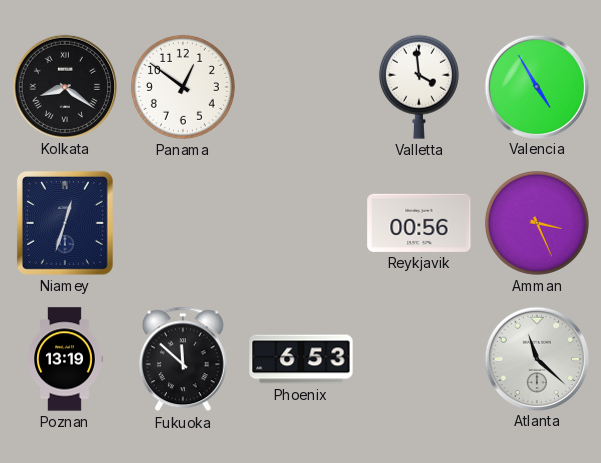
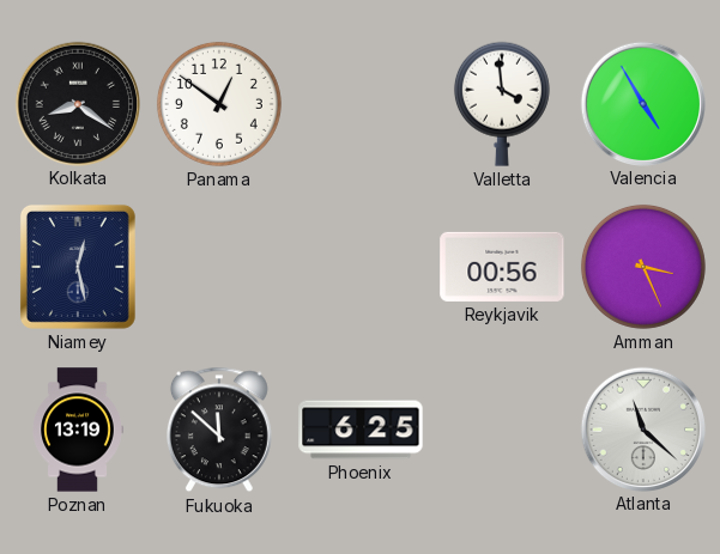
Niamey: 12:33 -> 12:28 (78, 267)
Phoenix: 6:53 -> 6:25 (361, 430)
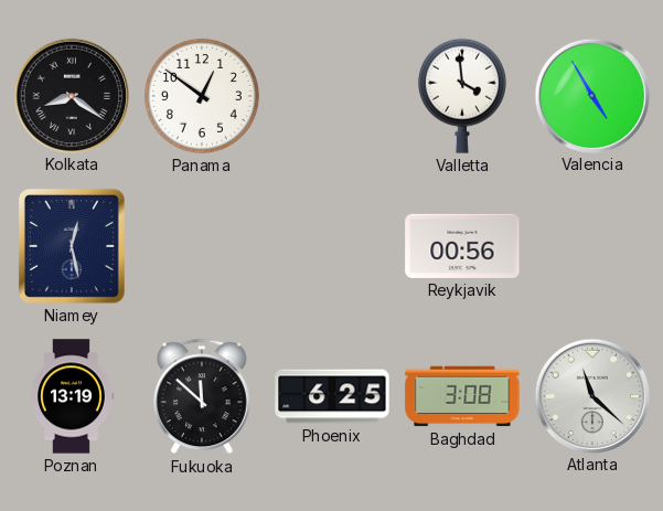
Amman: 3:26 -> none (643, 267)
Baghdad: none -> 3:08 (462, 396)
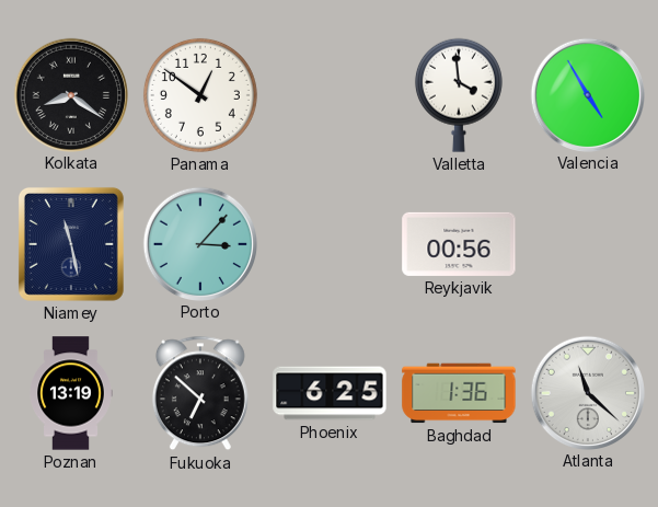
Niamey: 12:28 -> 11:28 (71, 244)
Porto: none -> 3:07 (199, 243)
Fukuoka: 11:52 -> 6:52 (200, 393)
Baghdad: 3:08 -> 1:36 (459, 393)
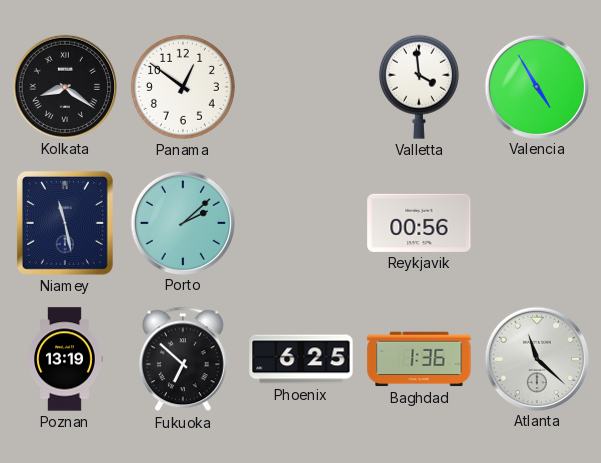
Porto: 3:07 -> 2:08 (182, 222)
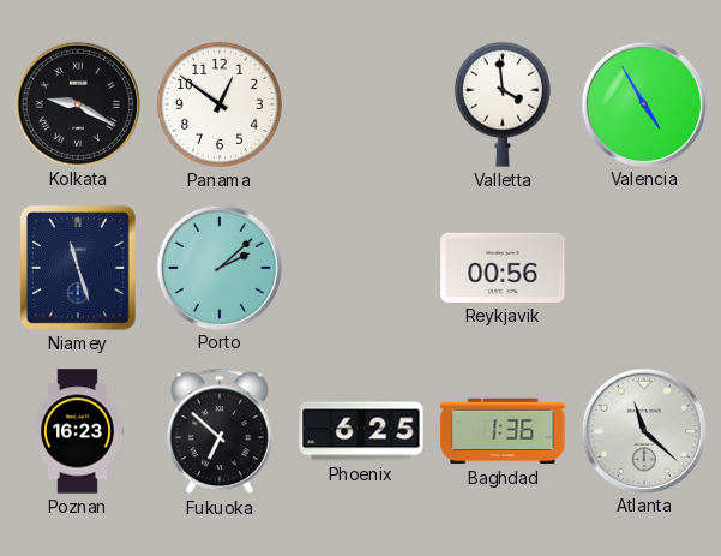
Kolkata: 8:21 -> 9:20 (77, 103)
Niamey: 11:28 -> 11:27 (78, 268)
Poznan: 13:19 -> 16:23 (78, 431)
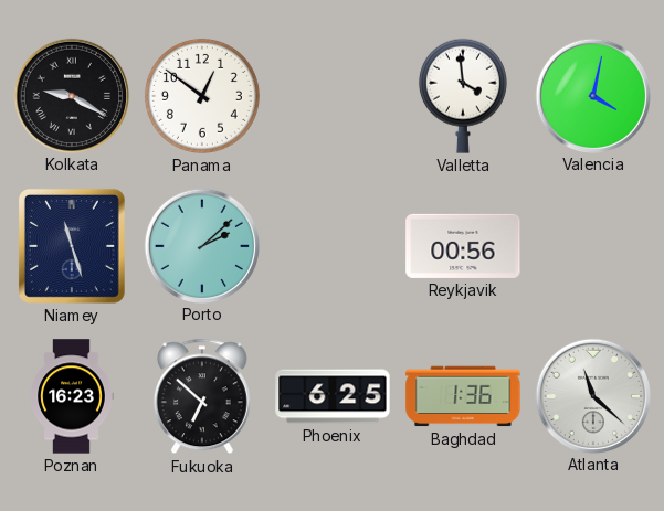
Valencia: 4:55 -> 4:02 (592, 95)
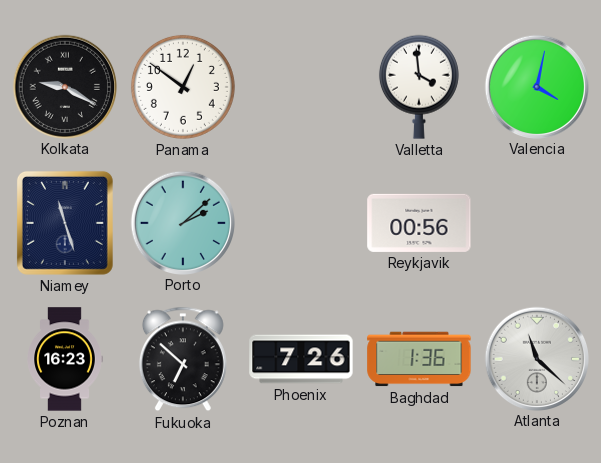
Phoenix: 6:25 -> 7:26 (301, 359)
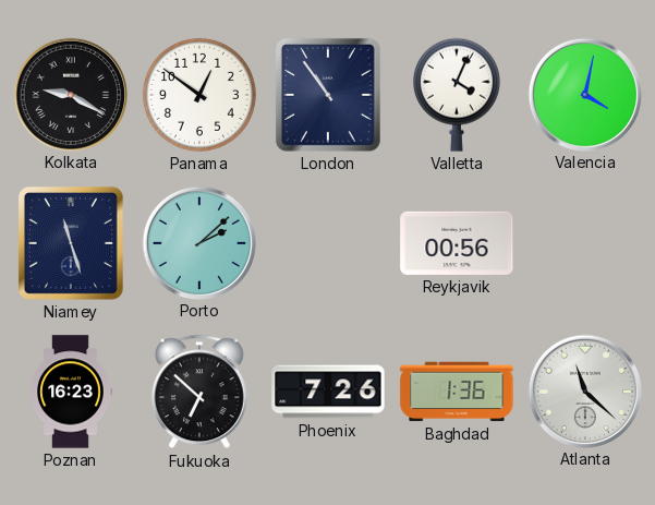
London: none -> 10:54 (328, 95)
Valletta: 3:59 -> 4:04 (457, 95)
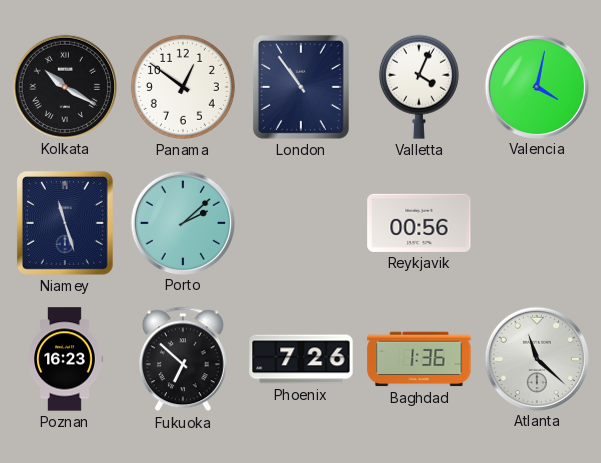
Kolkata: 9:20 -> 10:20 (64, 86)
